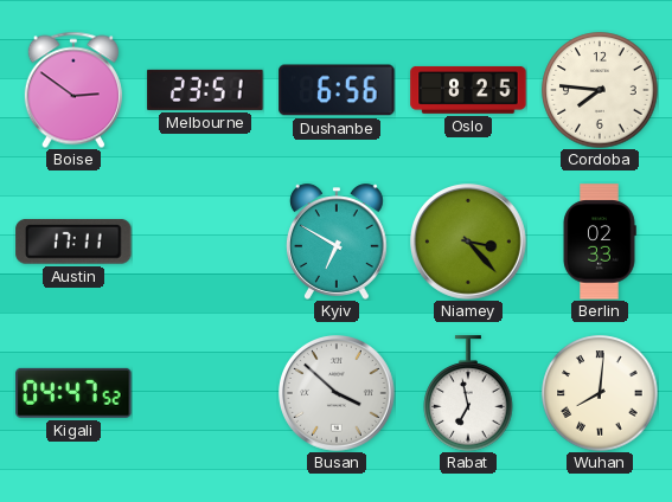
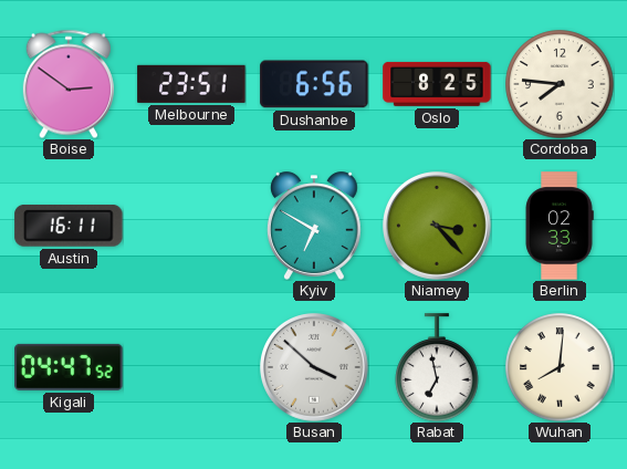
Austin: 17:11 -> 16:11 (69, 227)
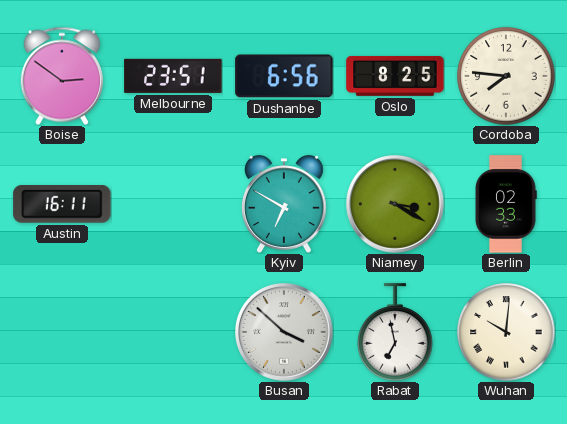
Niamey: 3:23 -> 3:20 (396, 205)
Kigali: 04:47 -> none (69, 367)
Wuhan: 8:01 -> 10:01 (506, 332)
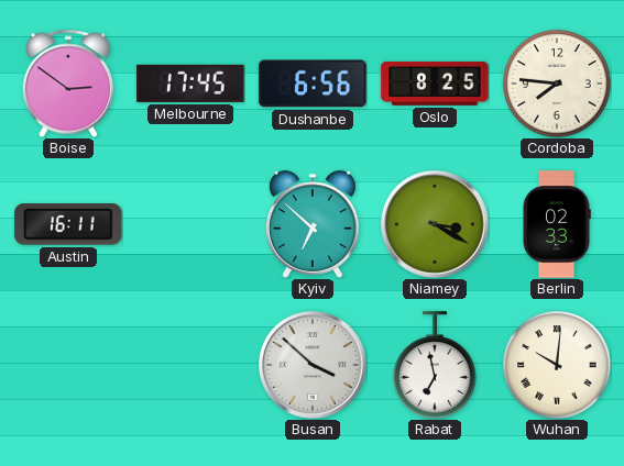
Melbourne: 23:51 -> 17:45 (190, 84)
Kyiv: 6:50 -> 6:52 (313, 224)
